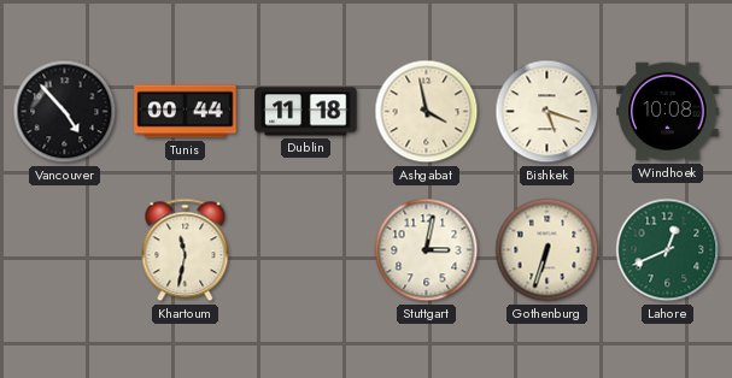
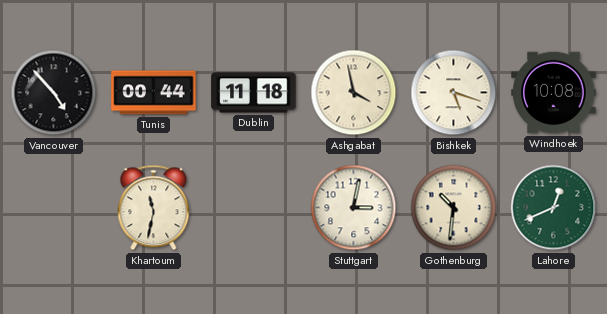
Gothenburg: 6:33 -> 10:31 (454, 208)
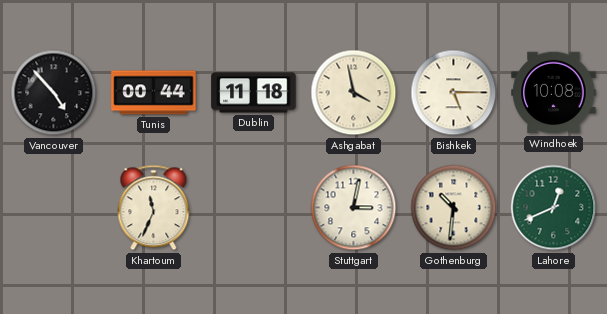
Bishkek: 5:18 -> 5:15 (454, 93)
Khartoum: 11:32 -> 11:34 (154, 208)
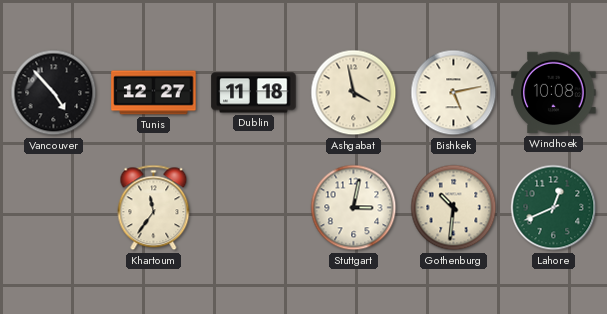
Tunis: 00:44 -> 12:27 (154, 93)
Bishkek: 5:15 -> 5:13 (454, 93)
Khartoum: 11:34 -> 11:36 (154, 208)
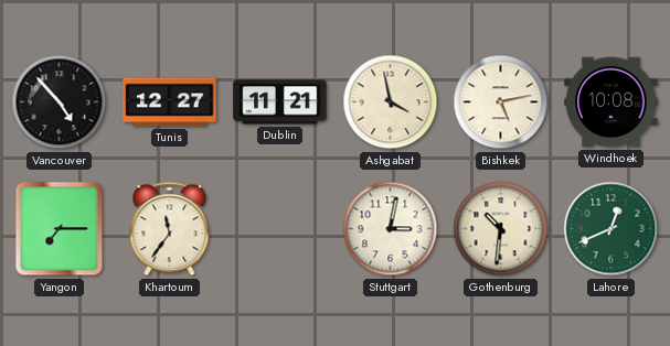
Dublin: 11:18 -> 11:21 (280, 102)
Yangon: none -> 7:15 (60, 229)
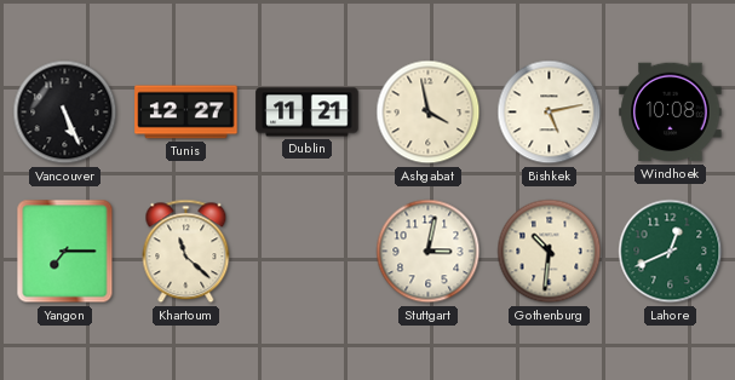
Vancouver: 4:53 -> 5:26 (65, 113)
Khartoum: 11:36 -> 11:22 (186, 252)
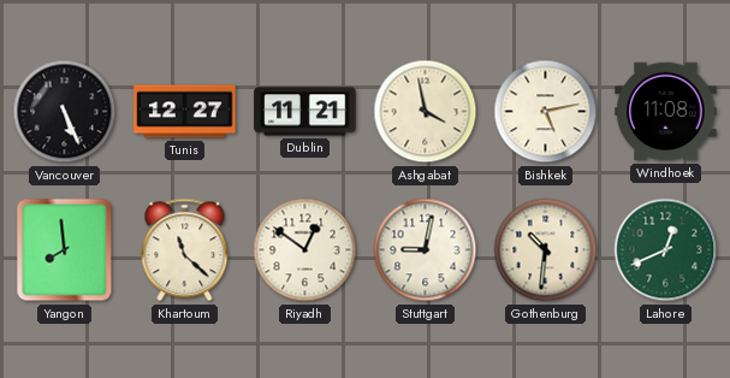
Windhoek: 10:08 -> 11:08 (666, 112)
Yangon: 7:15 -> 7:59 (65, 250)
Riyadh: none -> 12:51 (305, 250)
Stuttgart: 3:02 -> 9:02 (426, 250)
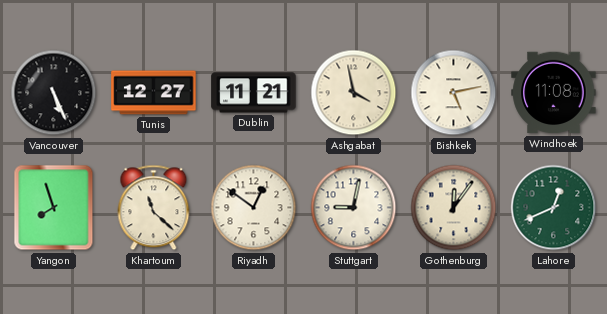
Yangon: 7:59 -> 7:57 (54, 208)
Gothenburg: 10:31 -> 12:06 (454, 208)
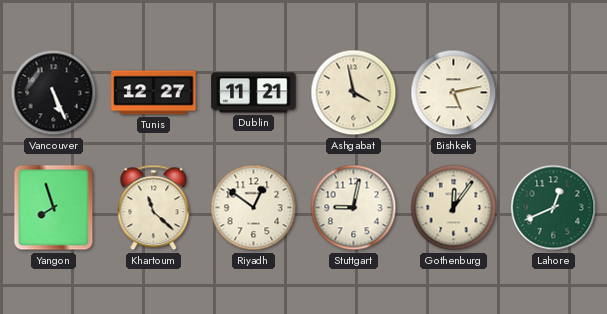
Windhoek: 11:08 -> none (554, 93)
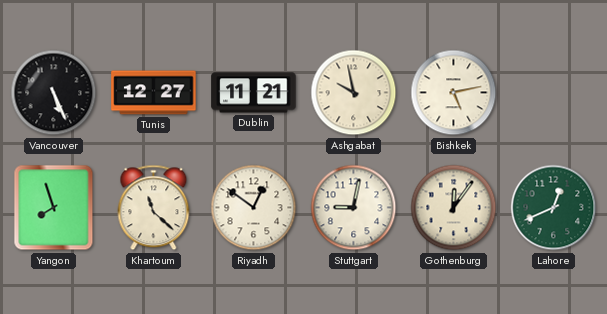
Ashgabat: 3:58 -> 9:58 (354, 93)
